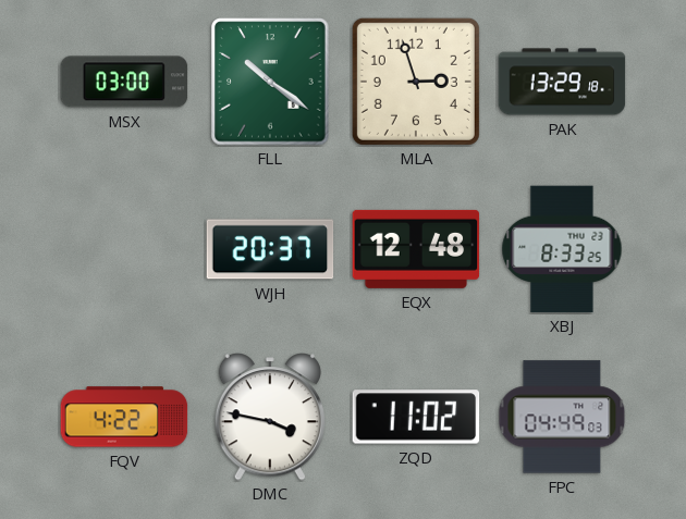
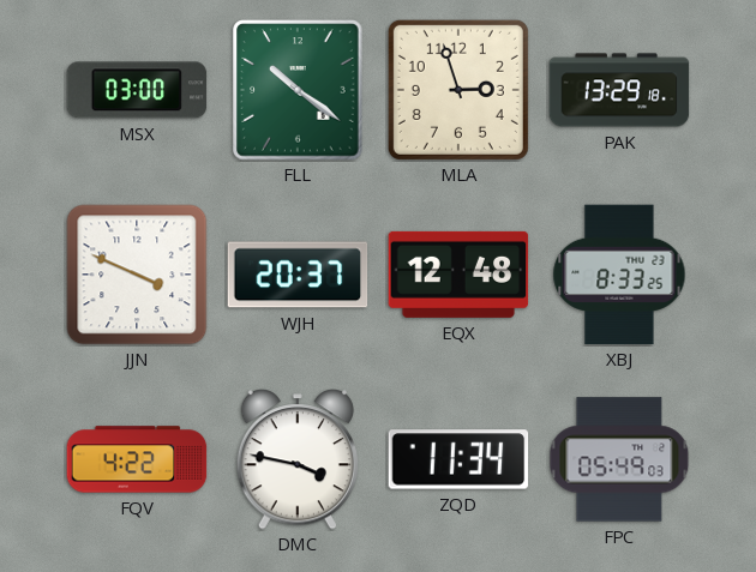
JJN: none -> 3:49 (137, 275)
ZQD: 11:02 -> 11:34 (458, 459)
FPC: 04:49 -> 05:49 (619, 459)
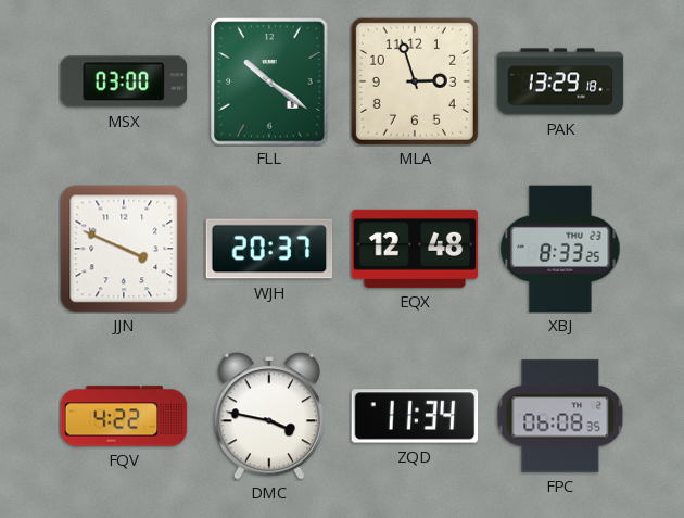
FPC: 05:49 -> 06:08 (560, 416)
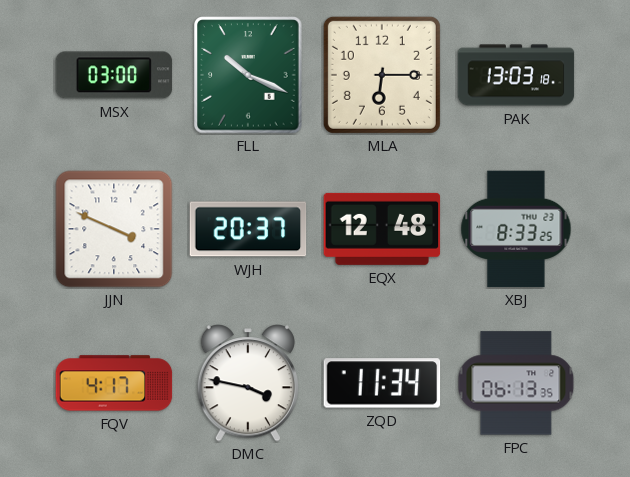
FLL: 10:21 -> 10:19 (248, 75)
MLA: 2:57 -> 6:15 (382, 75)
PAK: 13:29 -> 13:03 (516, 75)
FQV: 4:22 -> 4:17 (114, 383)
FPC: 06:08 -> 06:13 (516, 383)
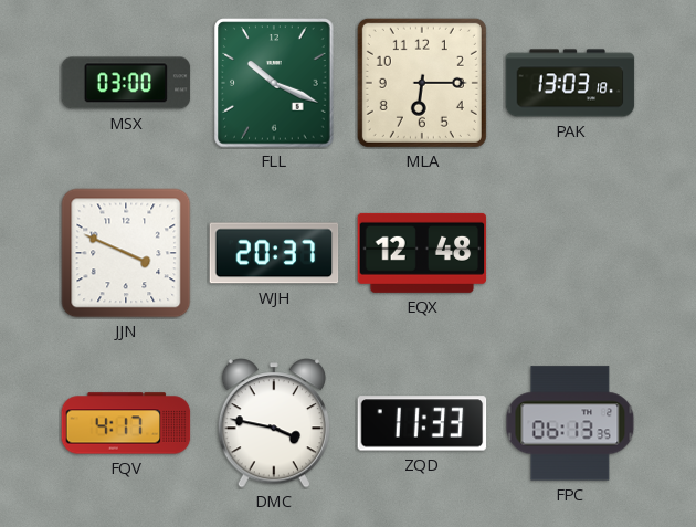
XBJ: 8:33 -> none (516, 229)
ZQD: 11:34 -> 11:33 (422, 423)
